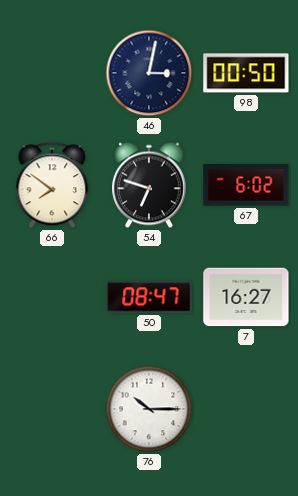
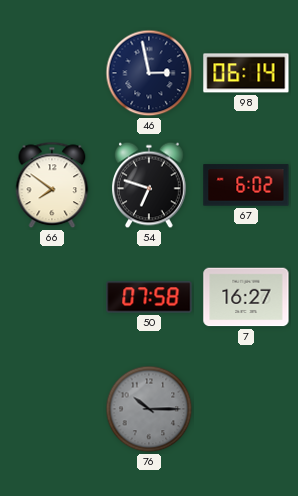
46: 3:02 -> 2:58 (149, 73)
98: 00:50 -> 06:14 (246, 73)
50: 08:47 -> 07:58 (149, 297)
76 dial: white -> grey (149, 409)
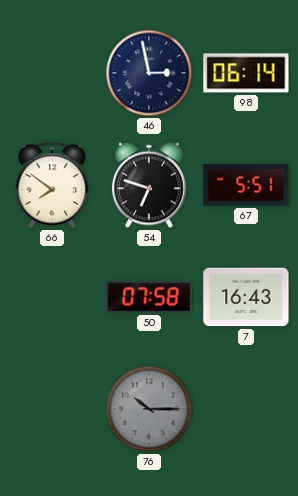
67: 6:02 -> 5:51 (246, 185)
7: 16:27 -> 16:43 (246, 297)
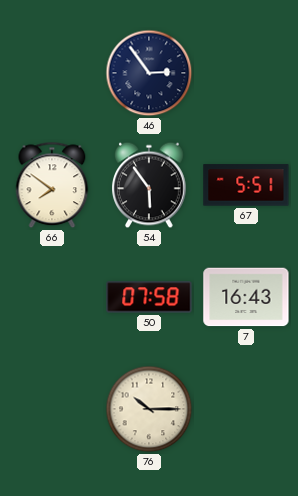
46: 2:58 -> 2:54 (149, 73)
98: 06:14 -> none (246, 73)
54: 6:48 -> 5:54 (150, 185)
76 dial: grey -> cream (149, 409)
